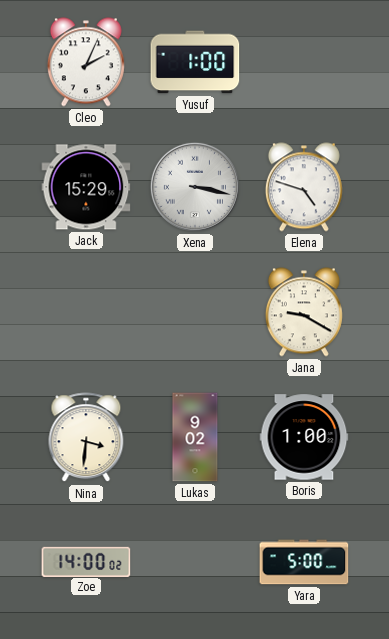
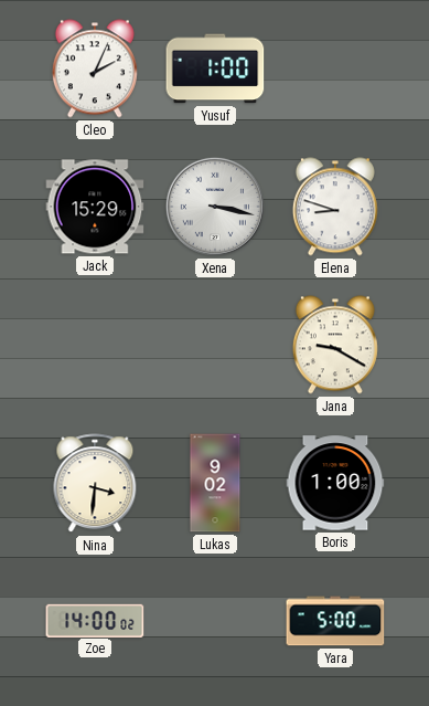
Elena: 4:48 -> 8:48 (335, 207)
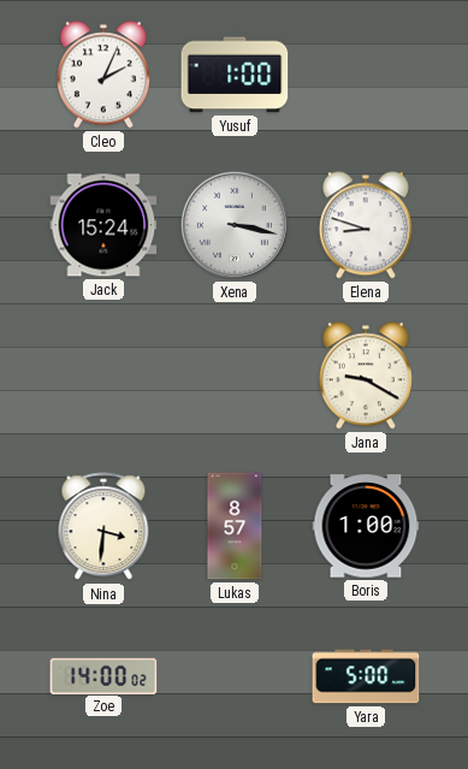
Jack: 15:29 -> 15:24 (103, 225)
Lukas: 9:02 -> 8:57 (235, 526)
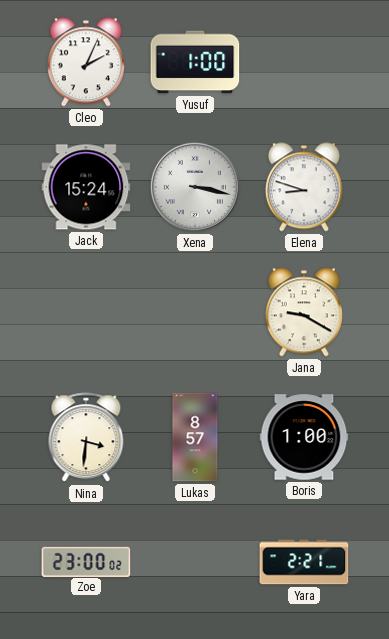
Zoe: 14:00 -> 23:00 (86, 561)
Yara: 5:00 -> 2:21 (304, 562)
